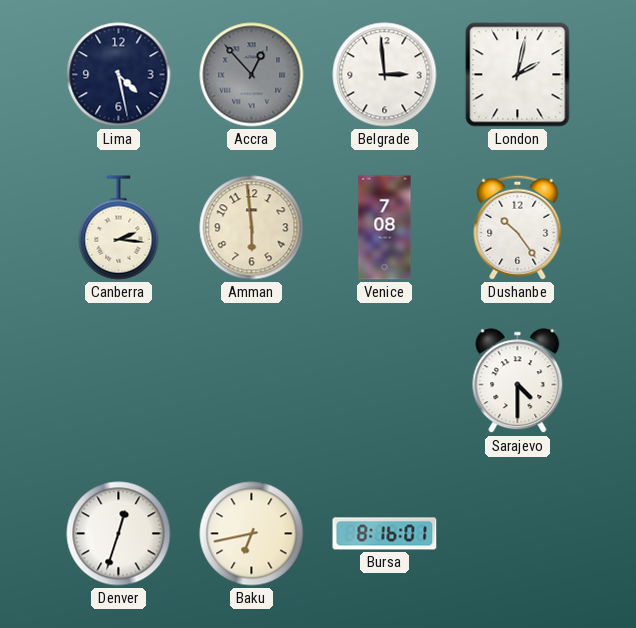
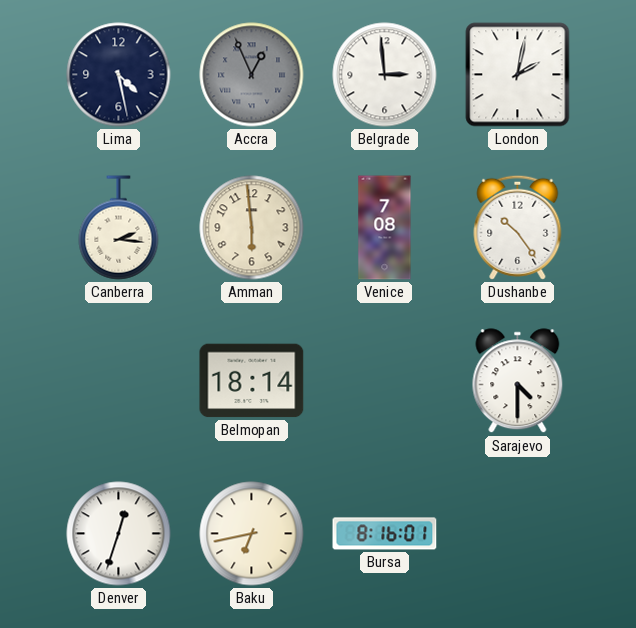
Accra: 12:53 -> 12:56 (252, 75)
Belmopan: none -> 18:14 (252, 381)
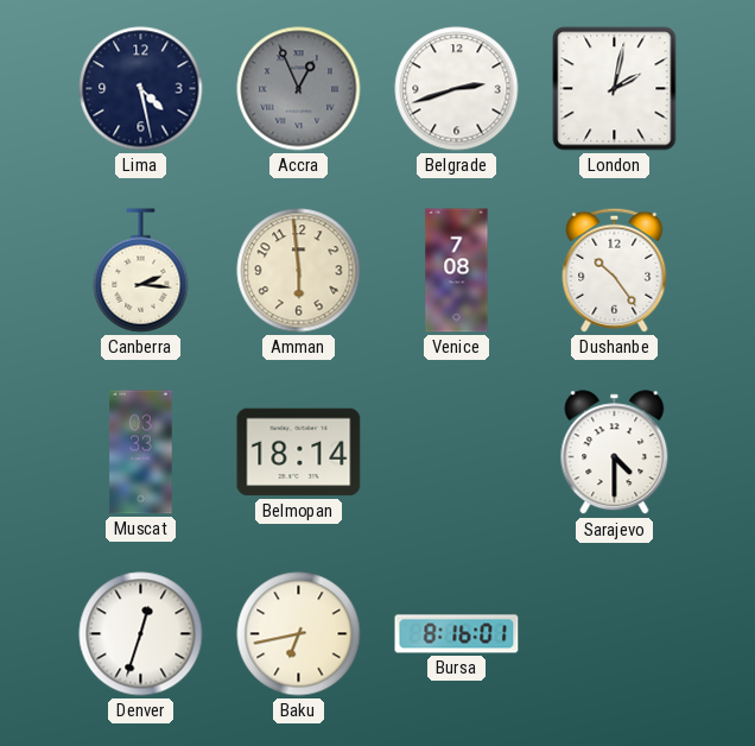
Belgrade: 2:59 -> 2:42 (457, 89)
Muscat: none -> 03:33 (141, 453)
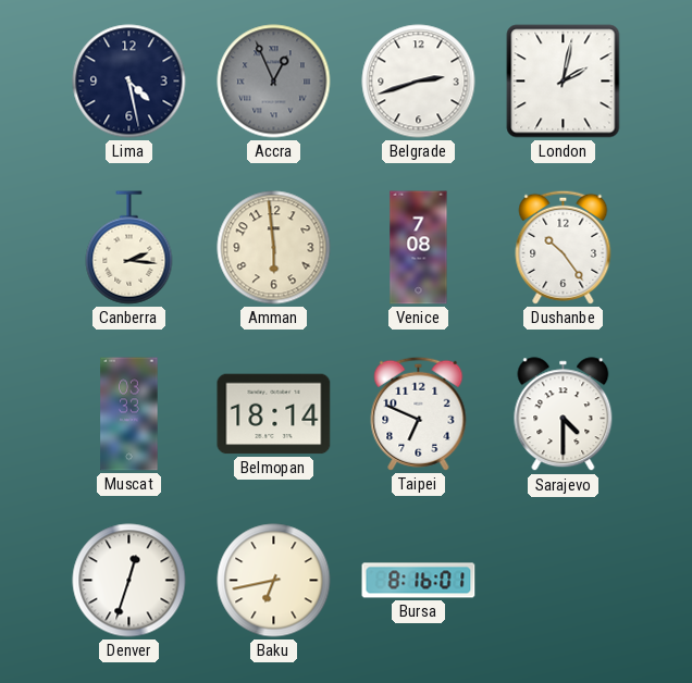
Taipei: none -> 6:49 (419, 413)
